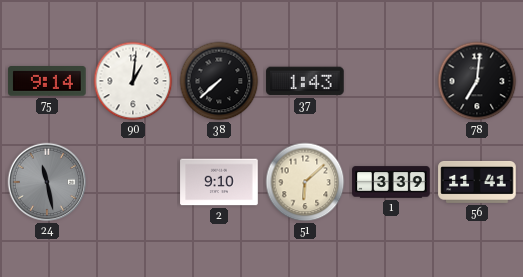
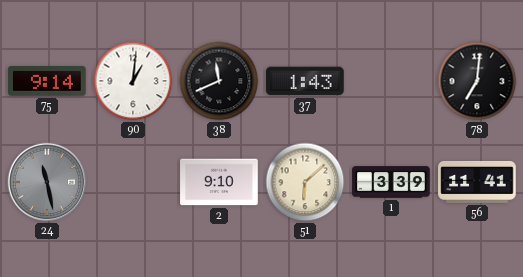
38: 7:38 -> 11:41 (219, 81)
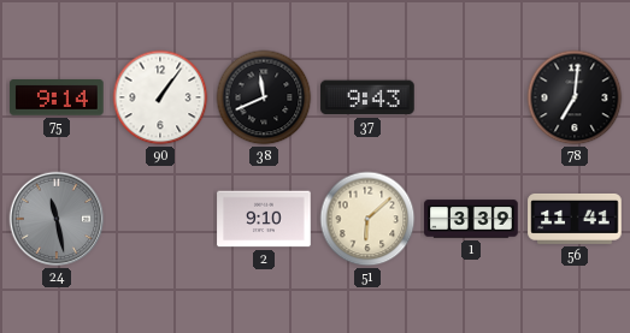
90: 1:01 -> 1:06 (160, 97)
37: 1:43 -> 9:43 (367, 97)
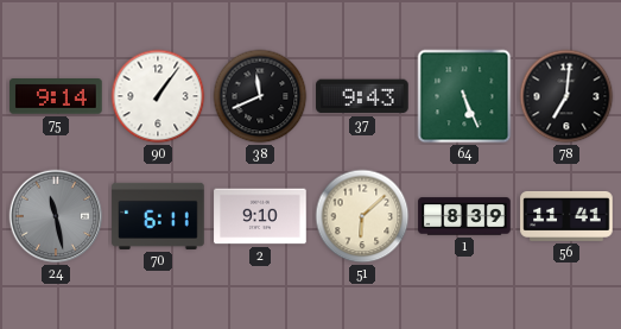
64: none -> 5:26 (464, 96)
70: none -> 6:11 (158, 216)
1: 3:39 -> 8:39 (464, 216)
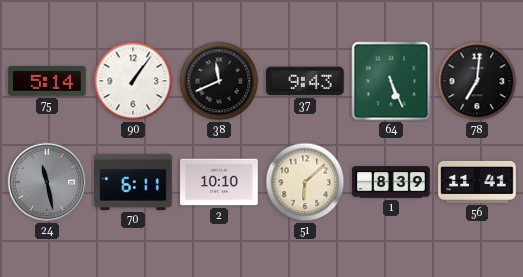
75: 9:14 -> 5:14 (47, 82)
2: 9:10 -> 10:10 (219, 182)
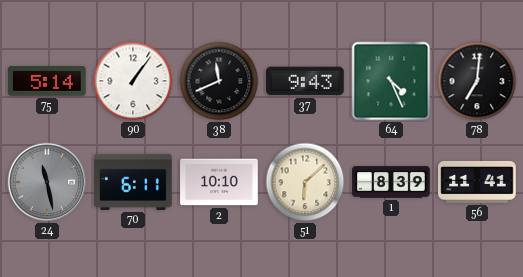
64: 5:26 -> 4:26 (391, 81)
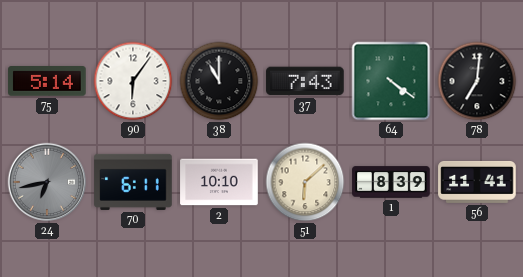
90: 1:06 -> 6:06 (133, 81)
38: 11:41 -> 11:00 (219, 81)
37: 9:43 -> 7:43 (305, 81)
64: 4:26 -> 4:21 (391, 81)
24: 11:28 -> 6:43 (47, 182)
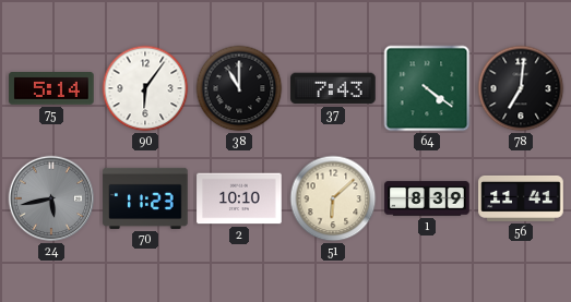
24: 6:43 -> 5:43 (51, 198)
70: 6:11 -> 11:23 (145, 198)
